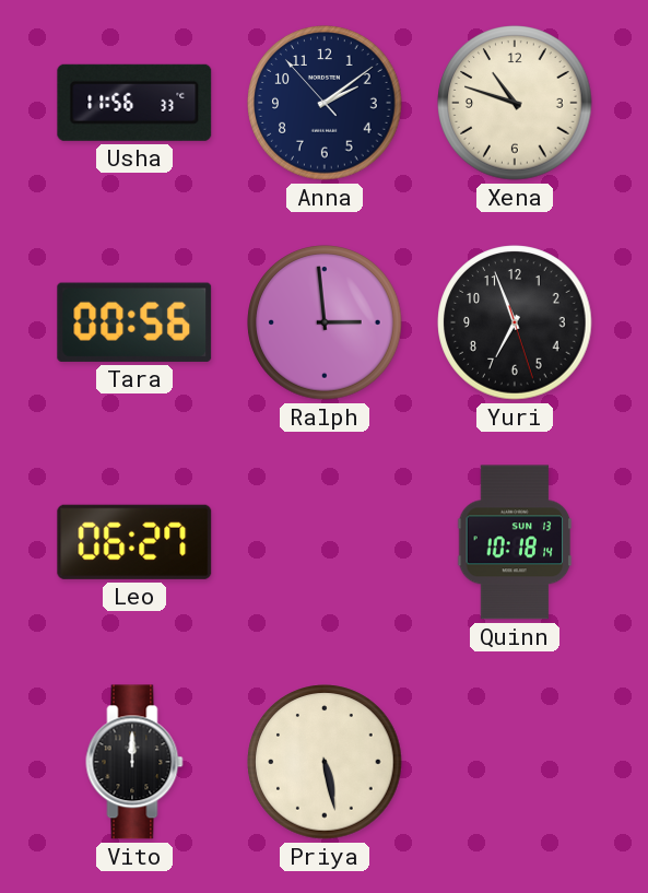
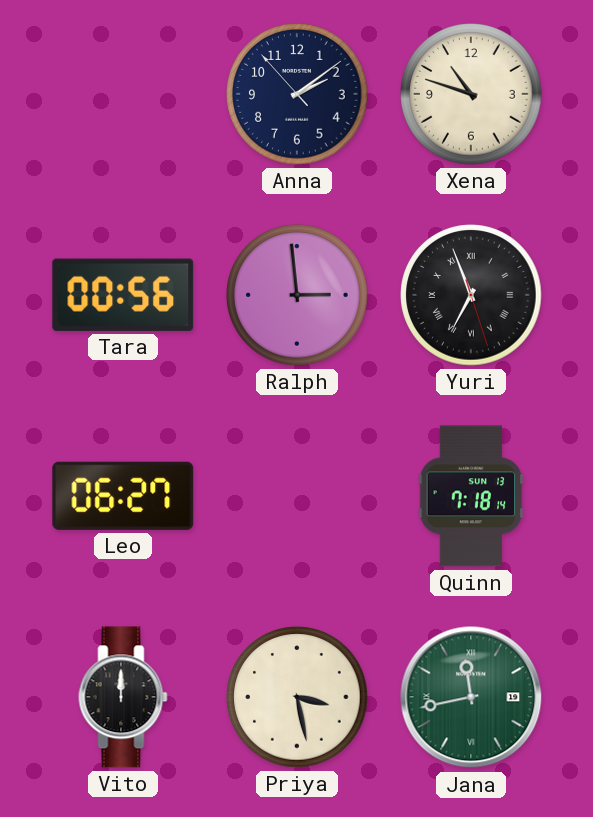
Usha: 11:56 -> none (134, 103)
Yuri numerals: Arabic -> Roman (471, 295)
Quinn: 10:18 -> 7:18 (471, 496)
Priya: 5:28 -> 3:28 (297, 697)
Jana: none -> 11:43 (471, 697)
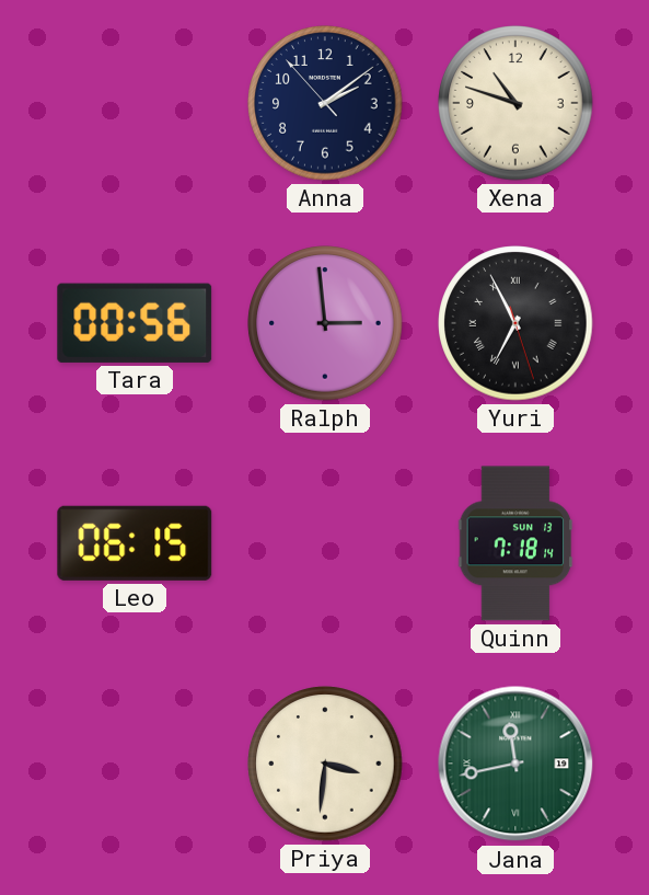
Yuri: 6:56 -> 6:55 (515, 323)
Leo: 06:27 -> 06:15 (135, 543)
Vito: 12:00 -> none (123, 697)
Priya: 3:28 -> 3:31 (325, 764)
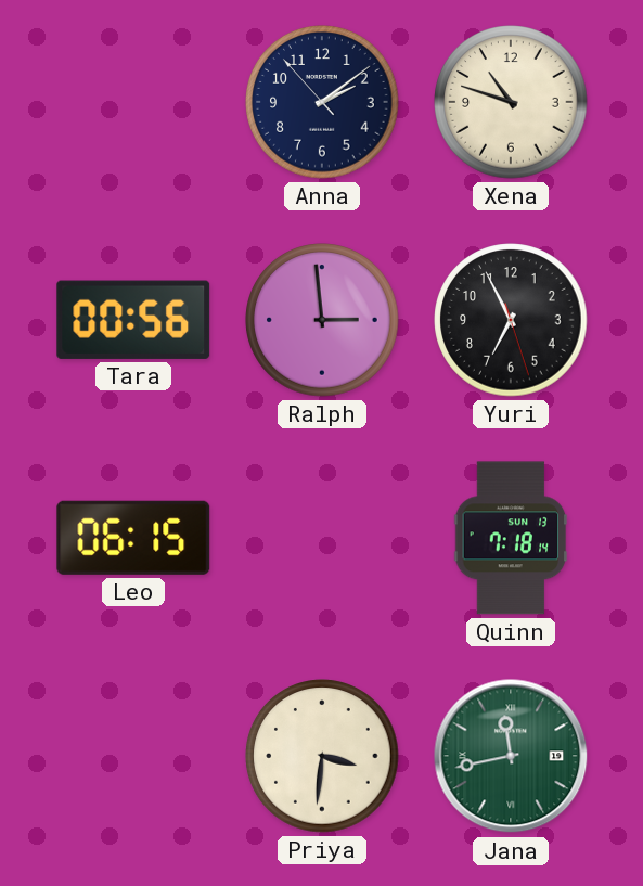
Yuri numerals: Roman -> Arabic (511, 320)
